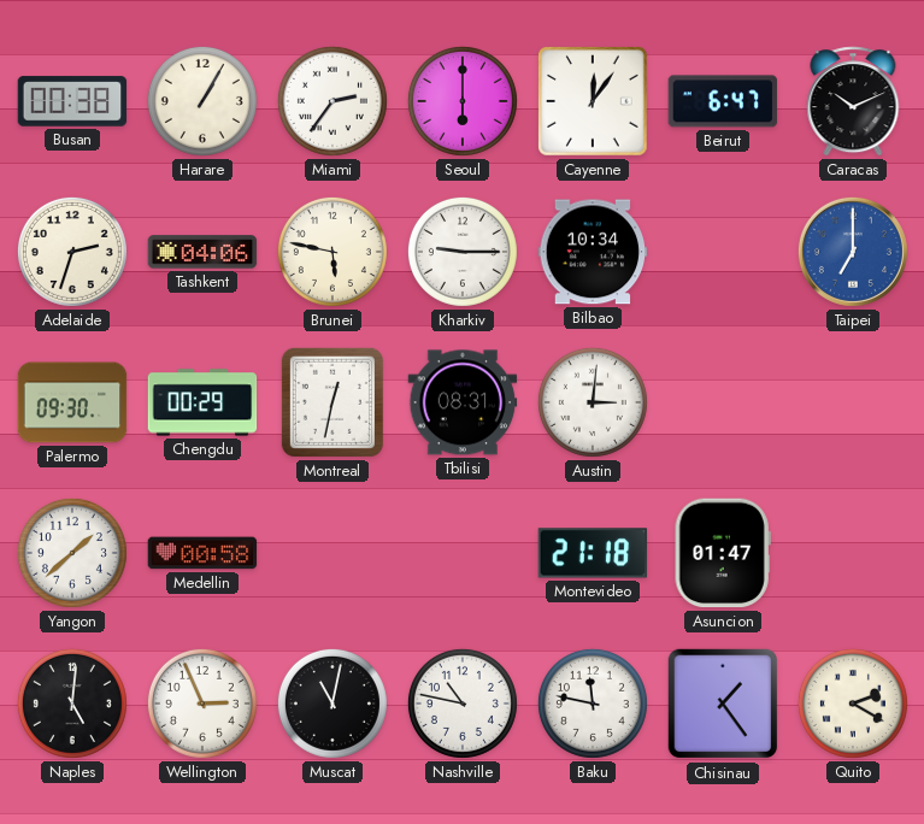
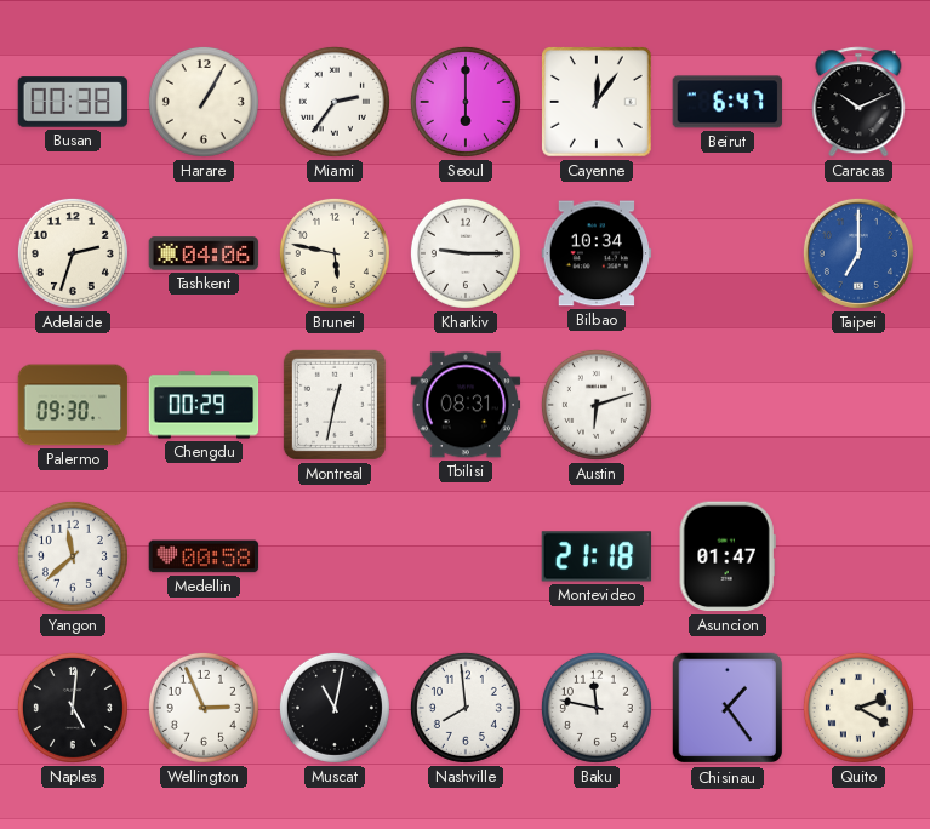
Austin: 3:01 -> 6:12 (597, 405)
Yangon: 1:38 -> 11:38 (73, 556)
Nashville: 10:47 -> 7:59 (466, 708)
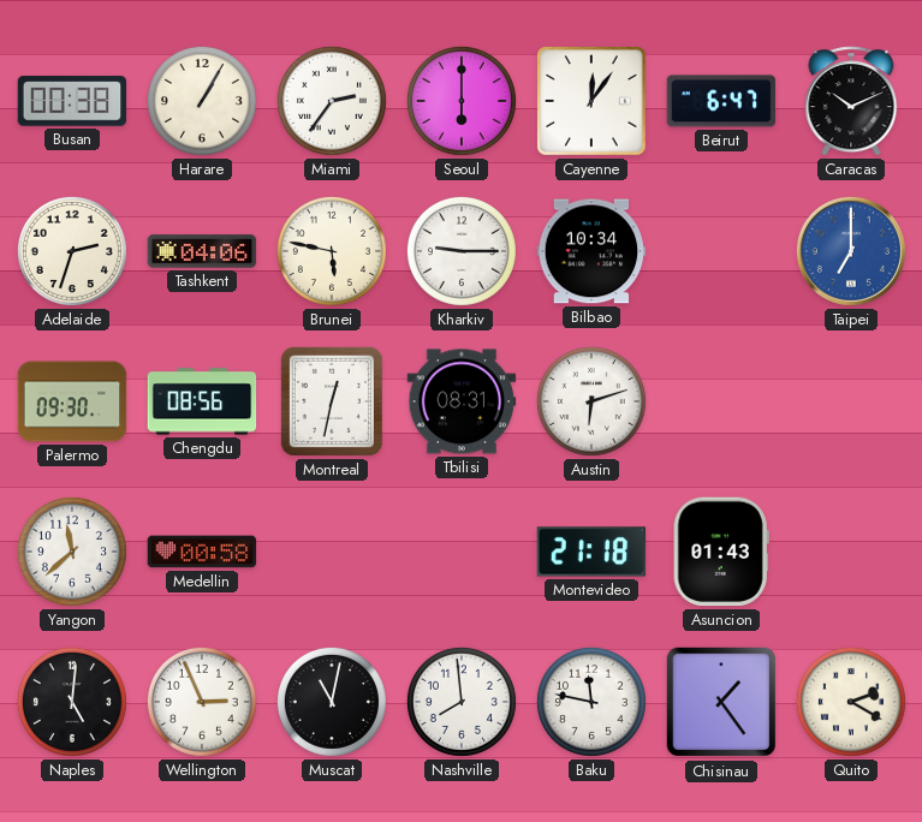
Chengdu: 00:29 -> 08:56 (202, 401)
Asuncion: 01:47 -> 01:43 (721, 552)
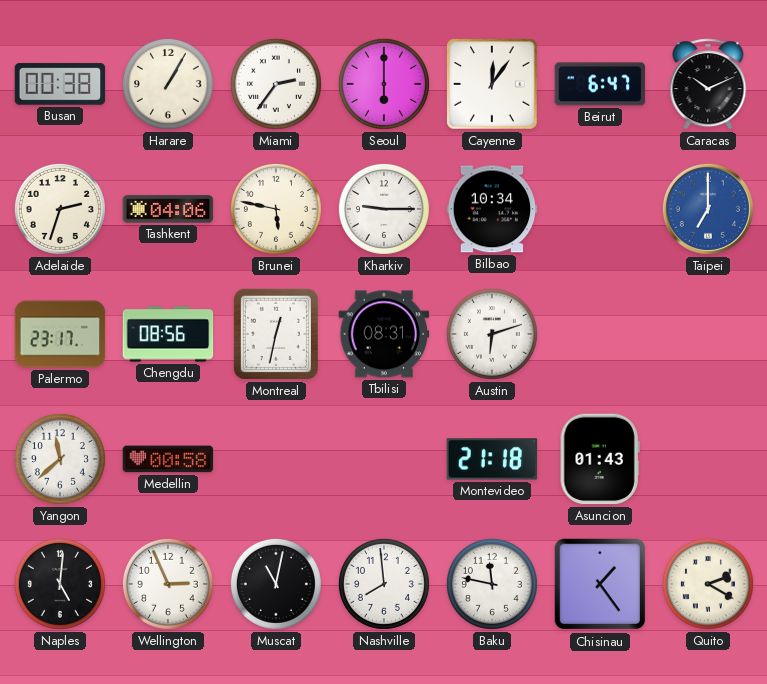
Palermo: 09:30 -> 23:17 (60, 334)
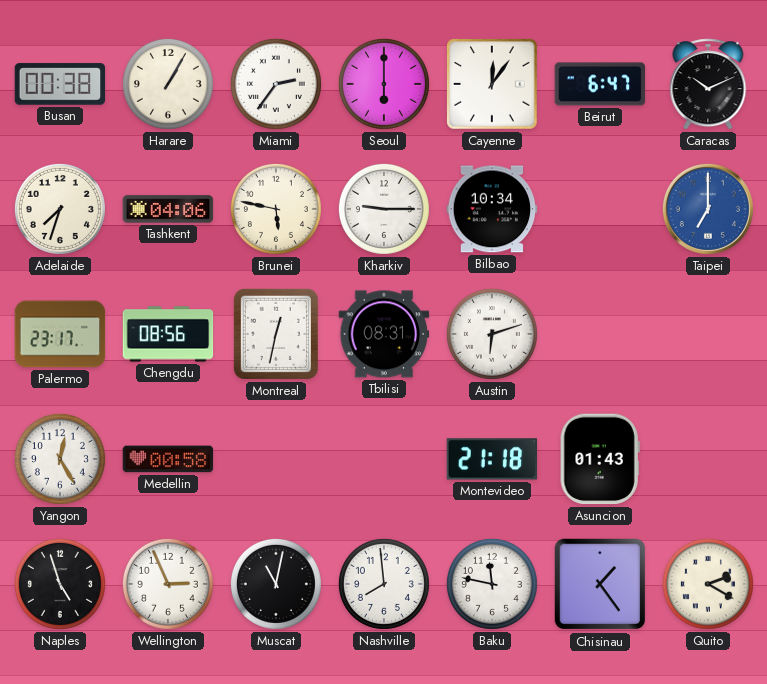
Adelaide: 2:33 -> 7:33 (60, 209)
Yangon: 11:38 -> 12:25 (60, 459)
Naples: 5:01 -> 4:57 (60, 584)
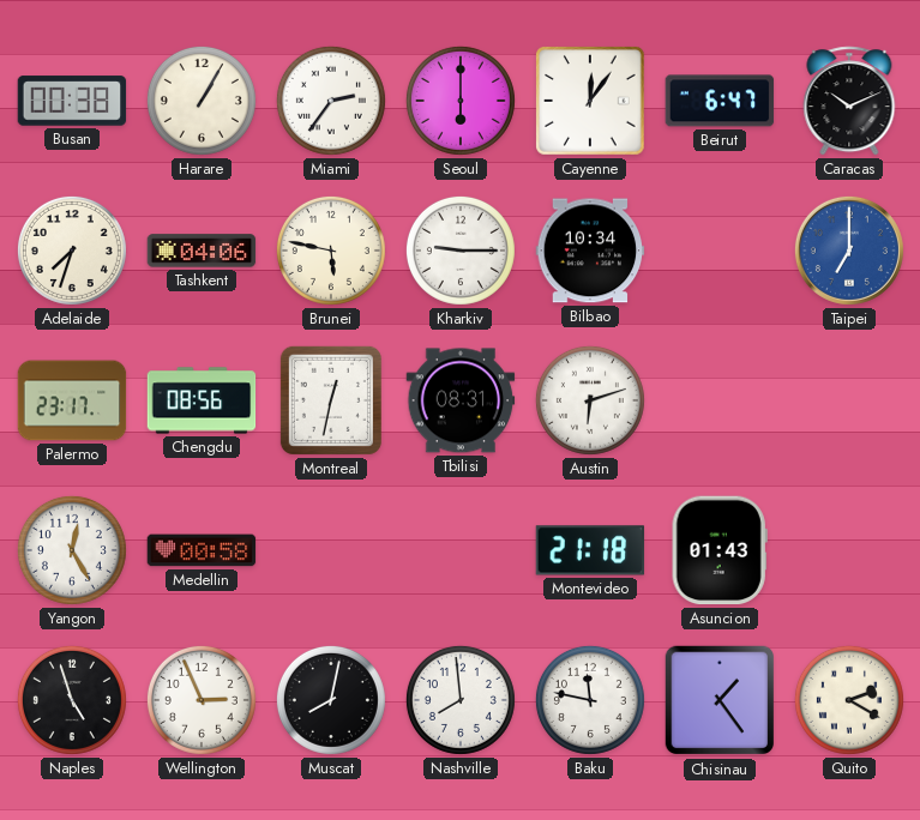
Muscat: 11:02 -> 8:02 (331, 700)
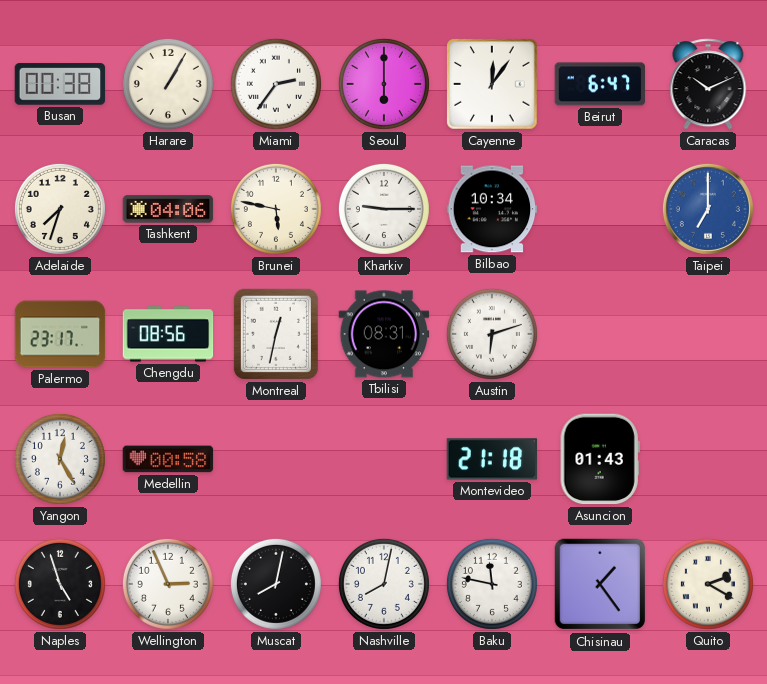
Nashville: 7:59 -> 8:02 (384, 584)
